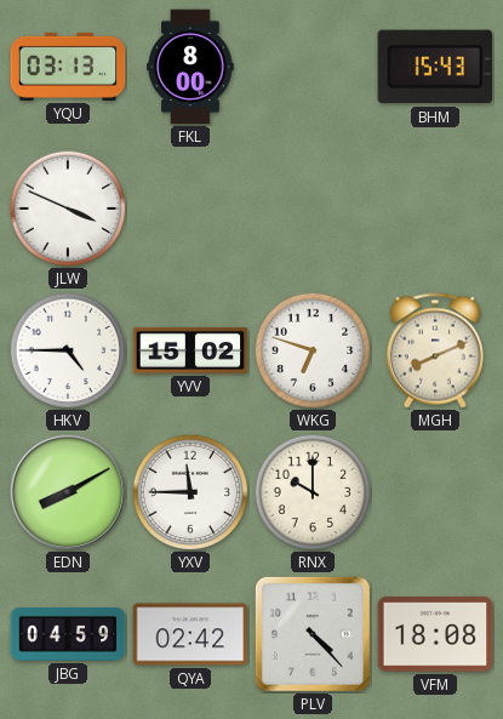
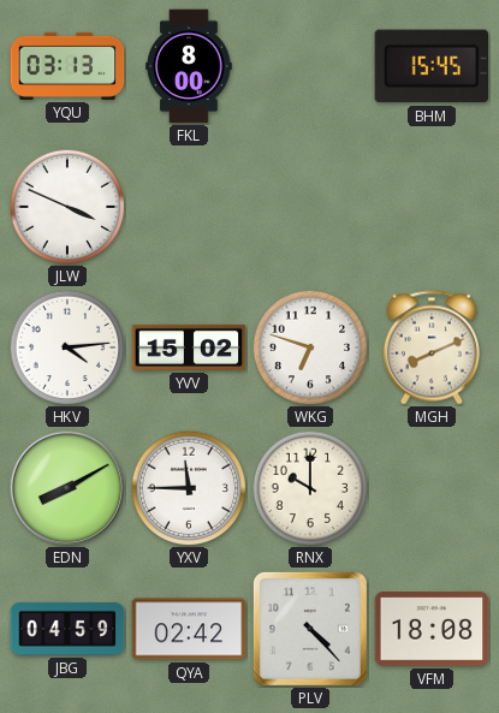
BHM: 15:43 -> 15:45 (432, 66)
HKV: 4:45 -> 4:14 (67, 347)
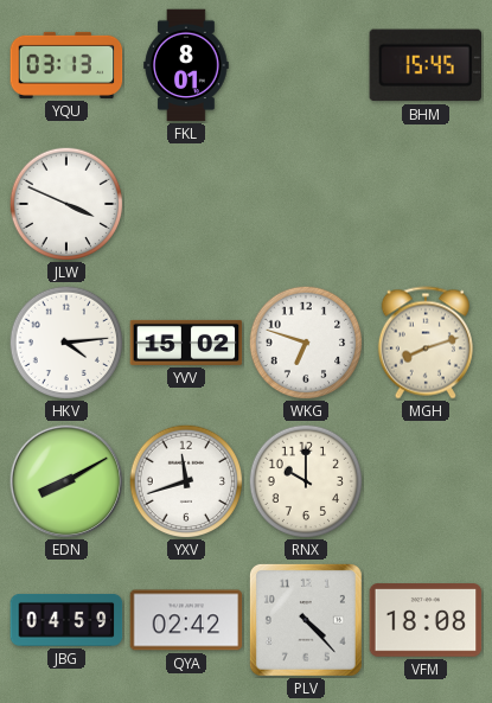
FKL: 8:00 -> 8:01 (186, 65)
MGH: 8:11 -> 8:12 (426, 343)
YXV: 11:45 -> 11:42 (186, 481)
